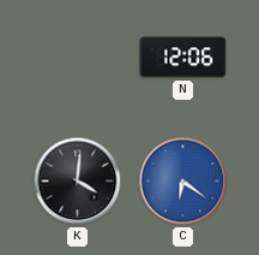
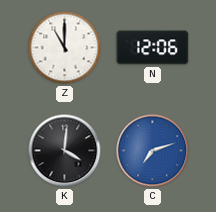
Z: none -> 11:00 (65, 48)
C: 6:21 -> 7:12 (153, 151)
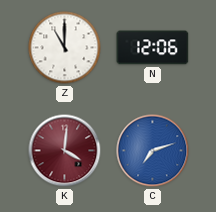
K dial: black -> burgundy (65, 151)
